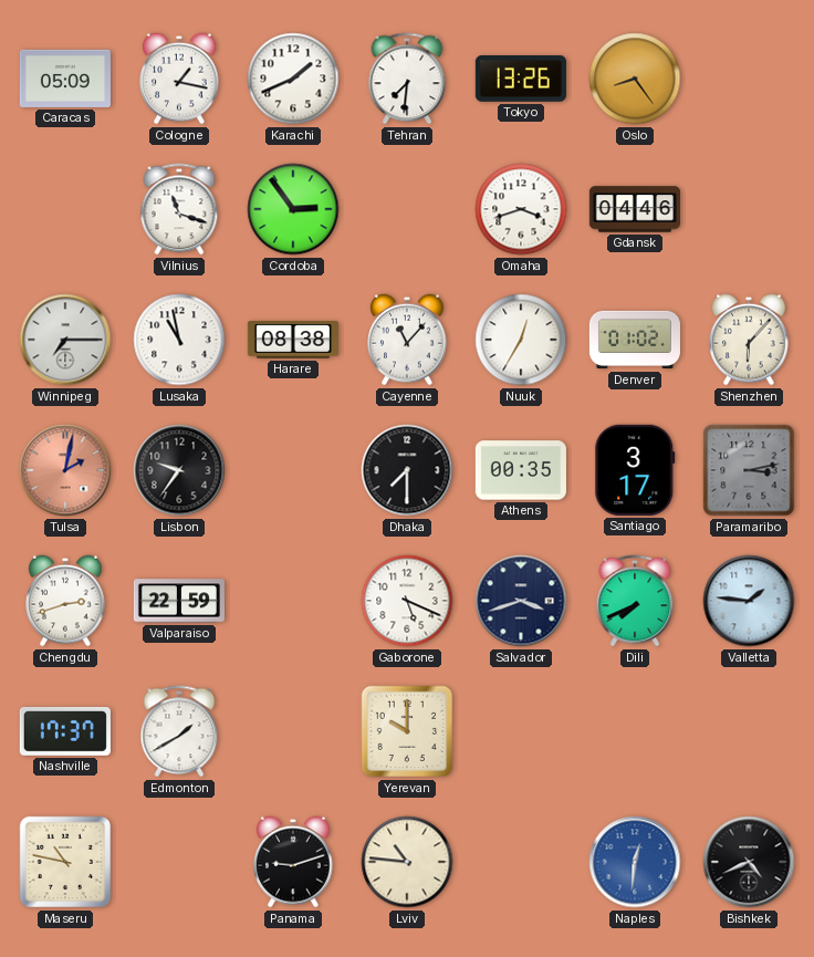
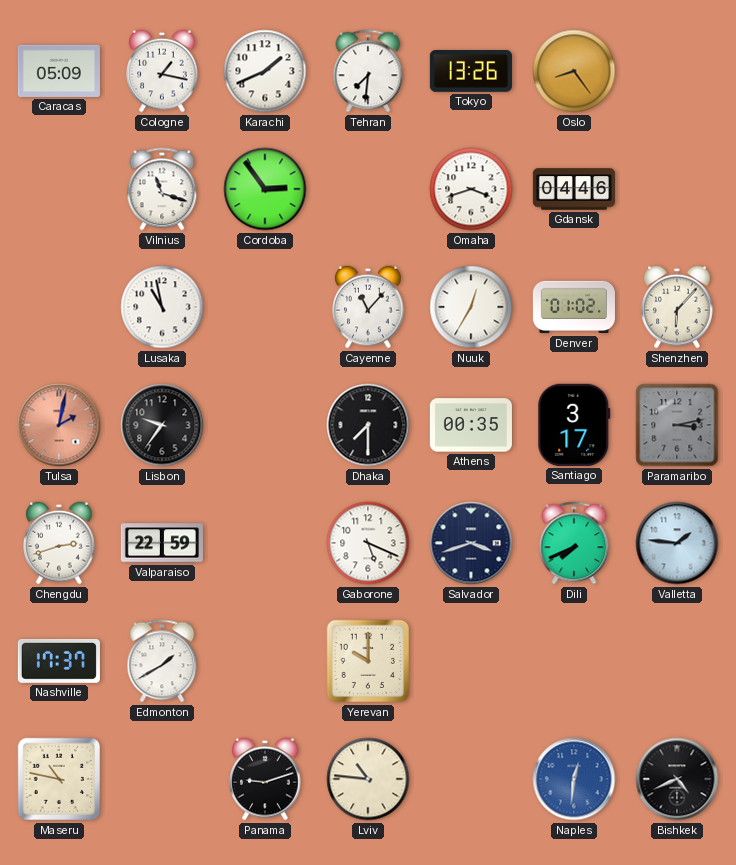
Winnipeg: 7:15 -> none (65, 340)
Harare: 08:38 -> none (293, 340)
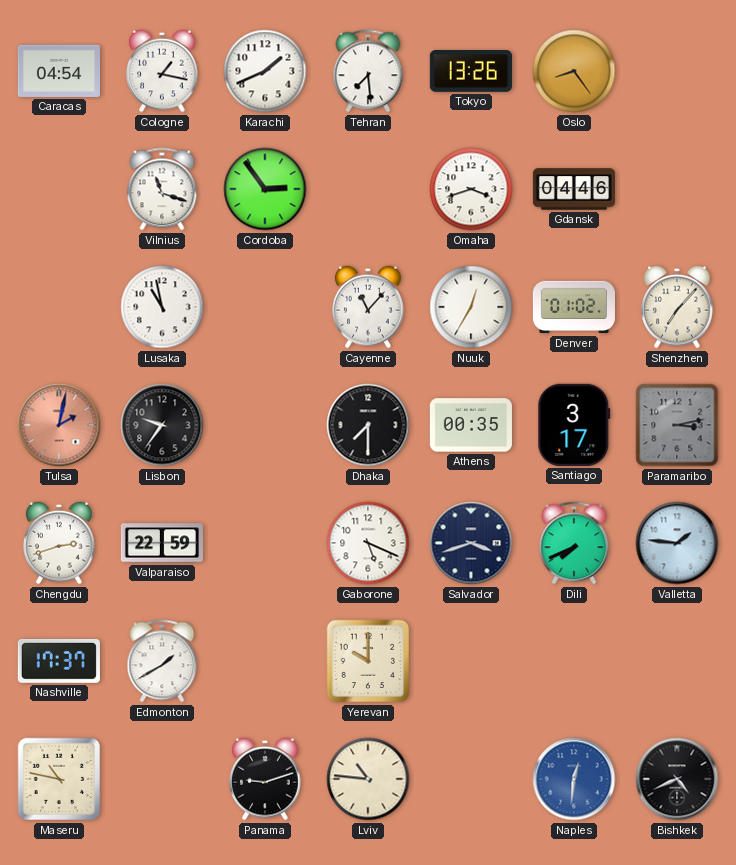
Caracas: 05:09 -> 04:54 (59, 71)
Tehran: 7:31 -> 7:29 (368, 71)
Shenzhen: 6:07 -> 7:07 (677, 307)
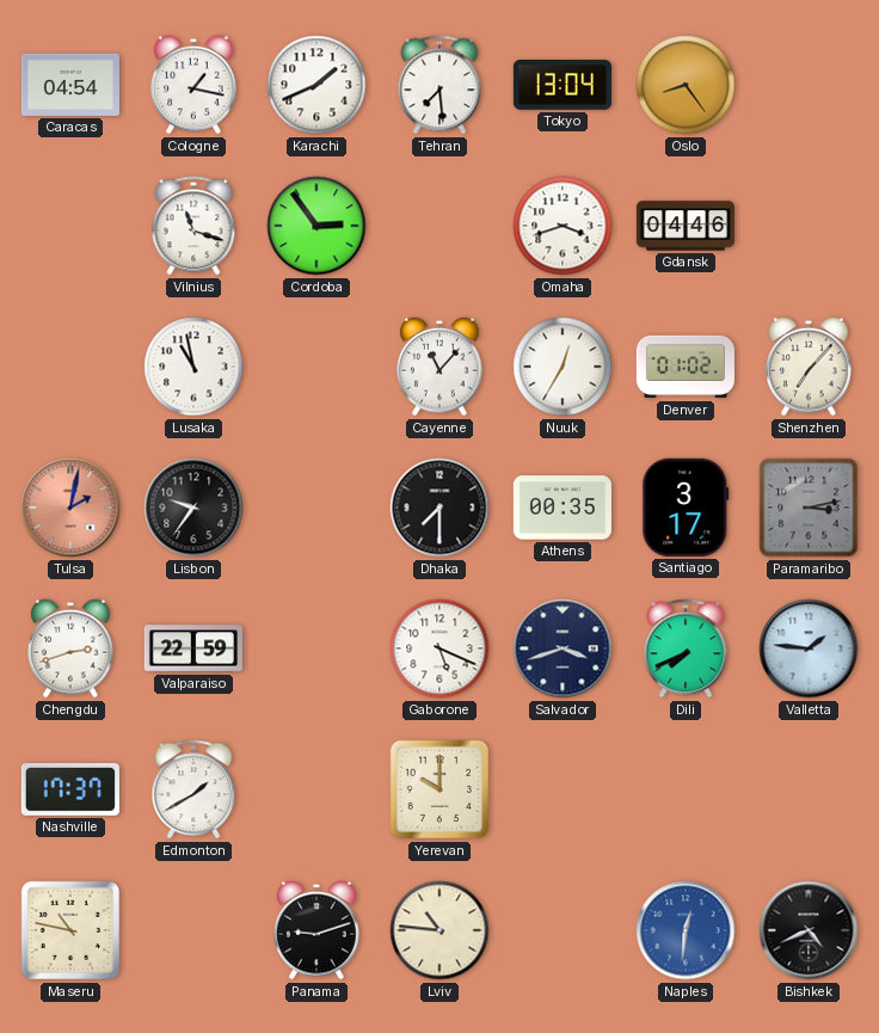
Tokyo: 13:26 -> 13:04 (563, 86)
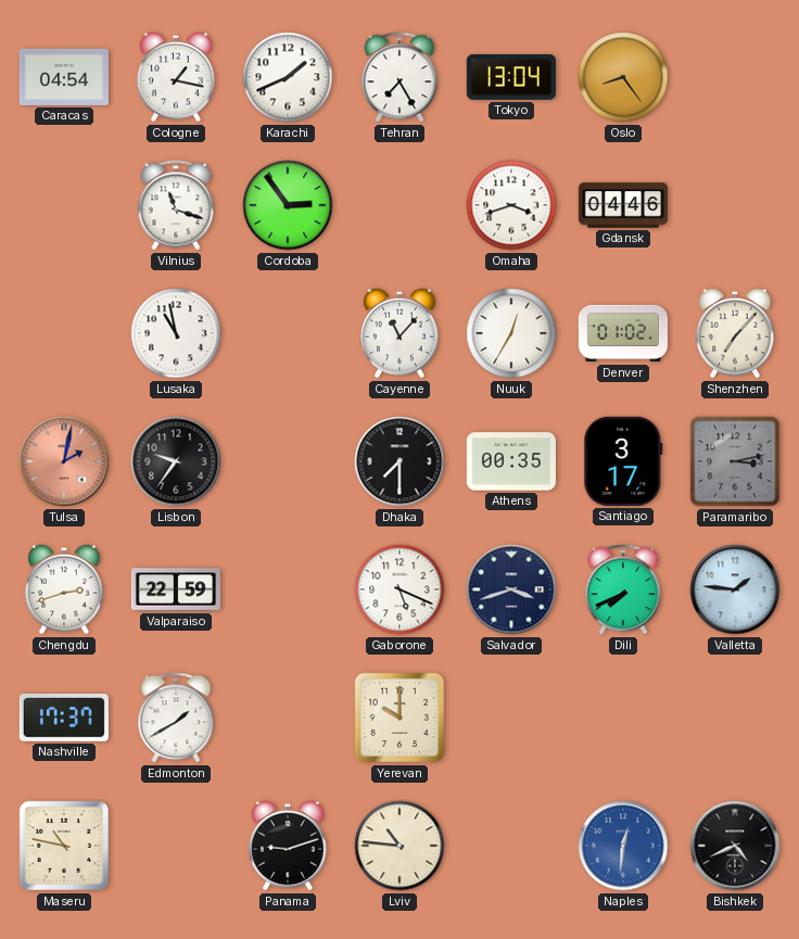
Tehran: 7:29 -> 7:25 (399, 77)
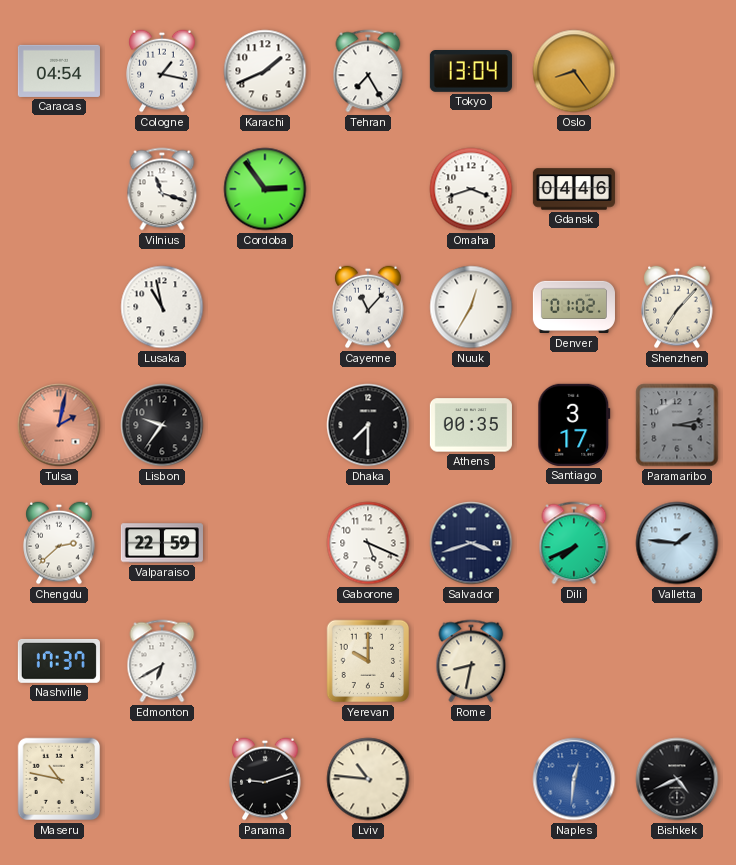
Chengdu: 2:42 -> 2:38 (59, 543)
Edmonton: 1:40 -> 6:40 (162, 661)
Rome: none -> 8:32 (471, 661)
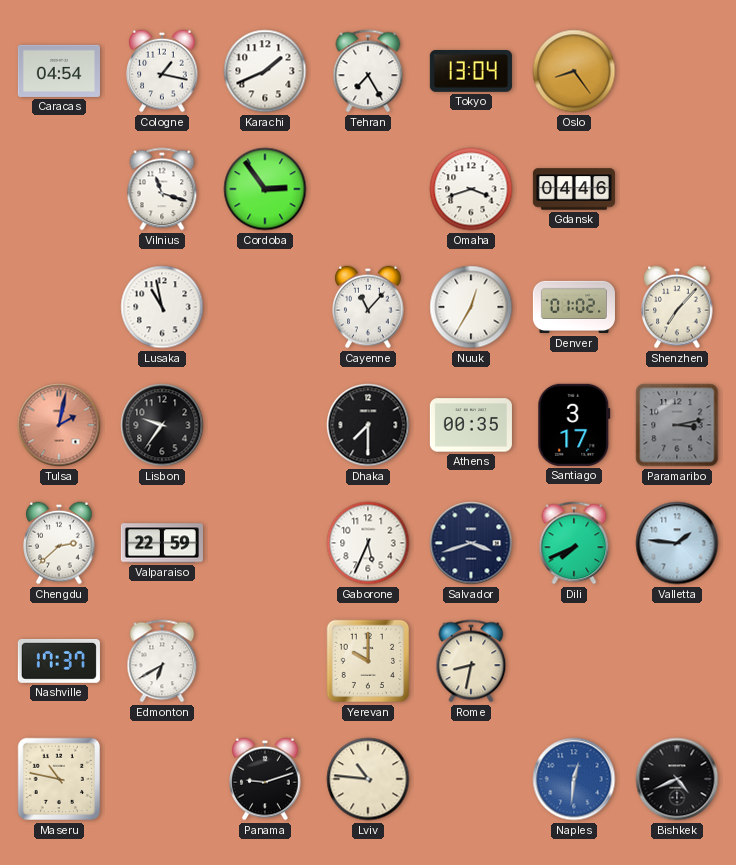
Gaborone: 5:19 -> 5:34 (368, 543)
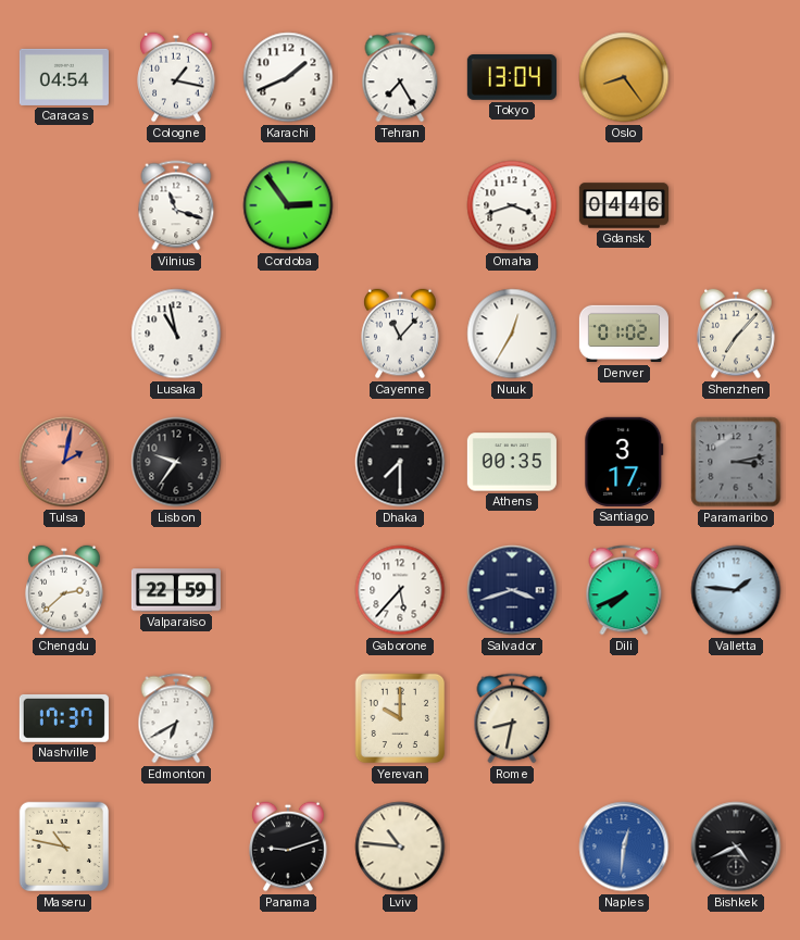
Gaborone: 5:34 -> 5:37 (400, 590)
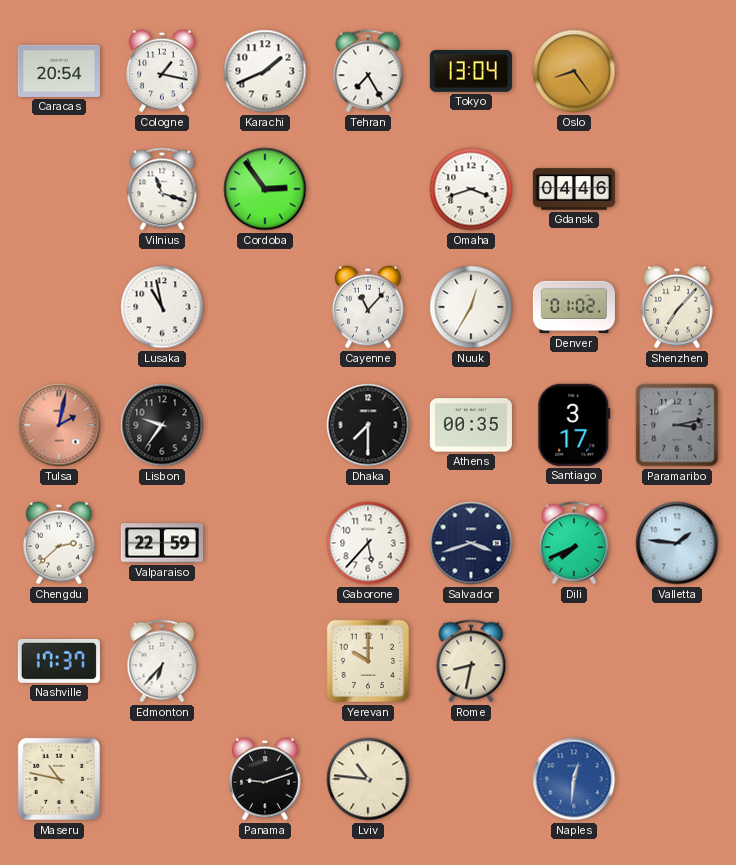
Caracas: 04:54 -> 20:54 (59, 71)
Edmonton: 6:40 -> 6:37 (162, 661)
Bishkek: 4:41 -> none (736, 847)
